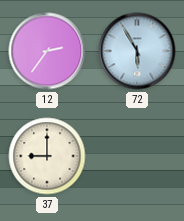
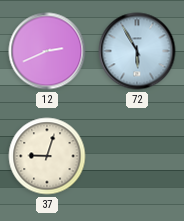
12: 2:36 -> 2:41 (47, 51)
37: 9:00 -> 9:03 (47, 156)
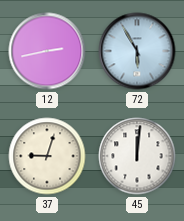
12: 2:41 -> 2:43 (47, 51)
45: none -> 12:01 (137, 156)
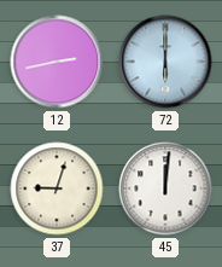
72: 5:55 -> 6:00 (165, 62)
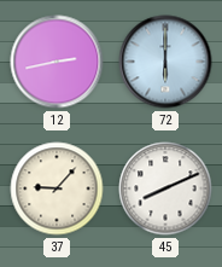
37: 9:03 -> 9:07 (57, 188)
45: 12:01 -> 8:11 (165, 188)
